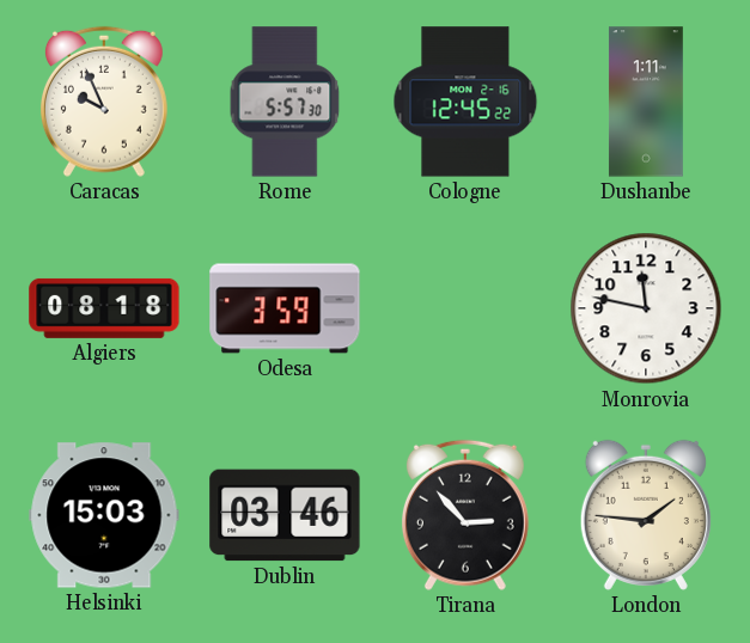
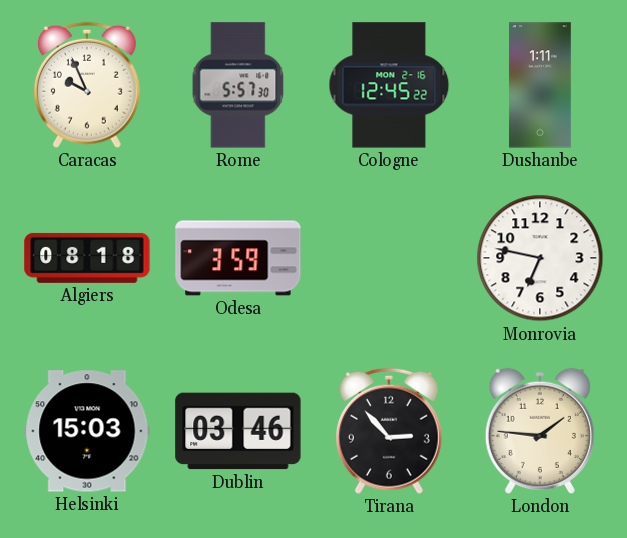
Monrovia: 11:47 -> 6:47 (540, 258)
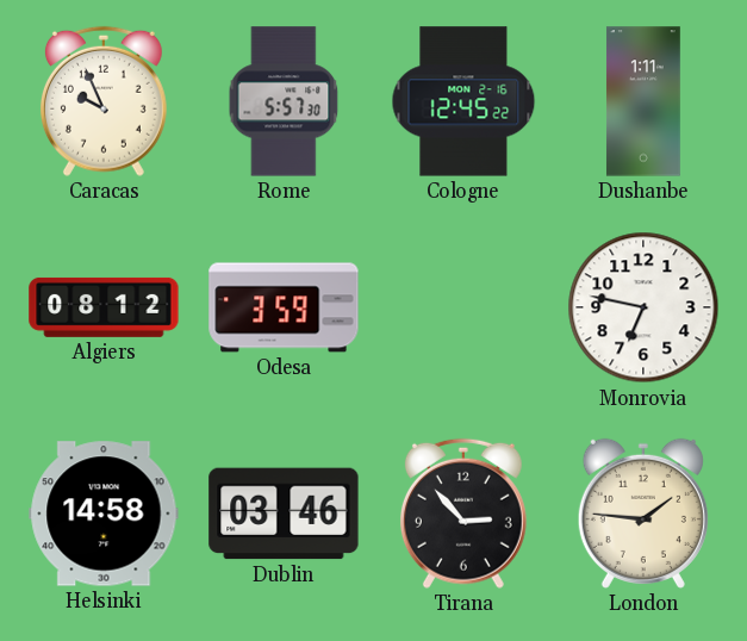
Algiers: 08:18 -> 08:12 (104, 307)
Helsinki: 15:03 -> 14:58 (104, 514)
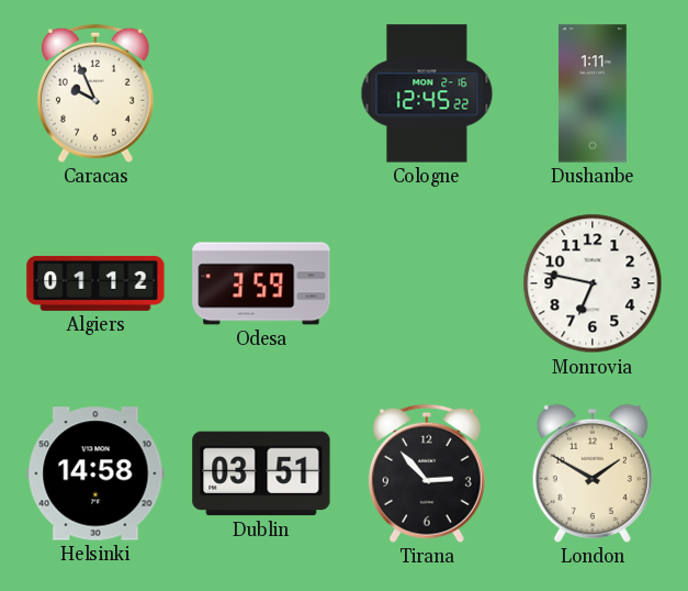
Rome: 5:57 -> none (284, 101)
Algiers: 08:12 -> 01:12 (95, 283)
Dublin: 03:46 -> 03:51 (261, 473)
London: 1:46 -> 1:50 (593, 473)
